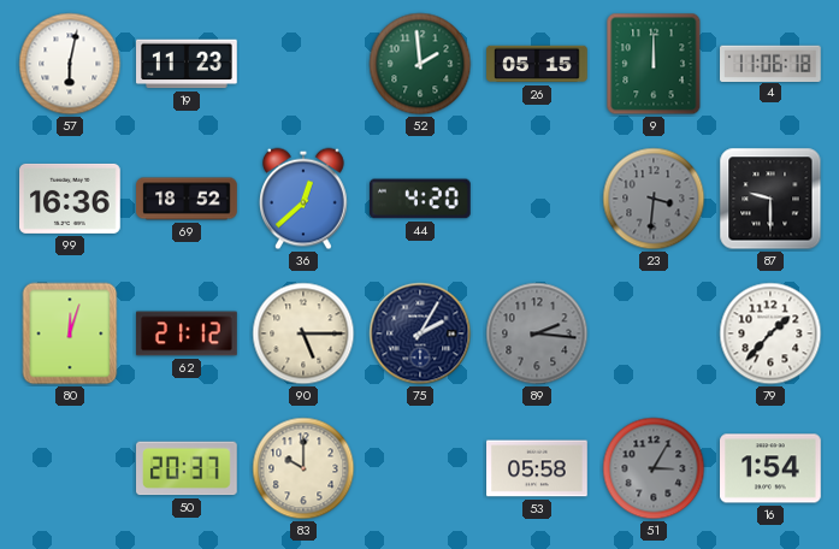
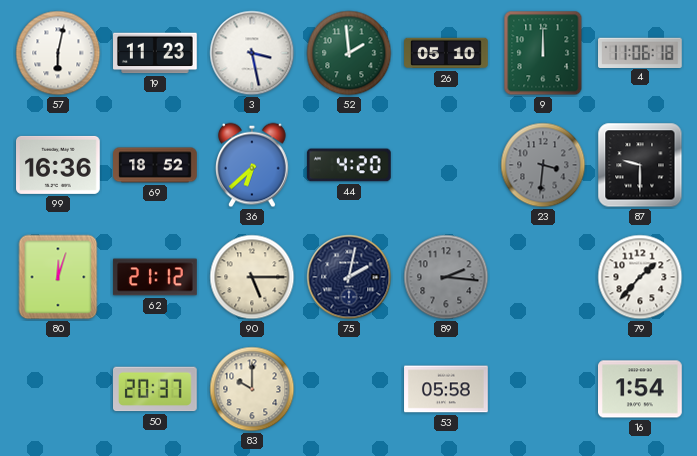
3: none -> 3:28 (252, 53)
26: 05:15 -> 05:10 (446, 53)
36: 12:38 -> 6:38 (253, 165)
75: 2:05 -> 2:02 (349, 277)
51: 3:05 -> none (654, 468)
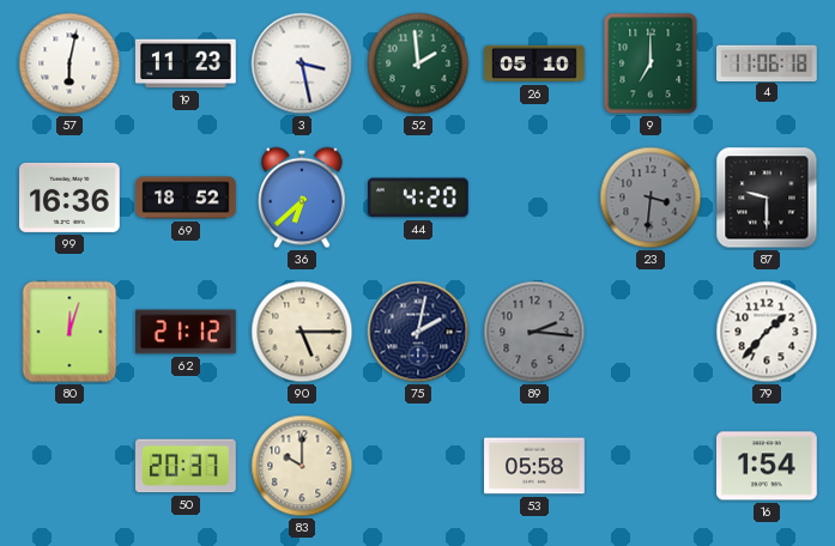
9: 12:00 -> 7:00 (651, 63)
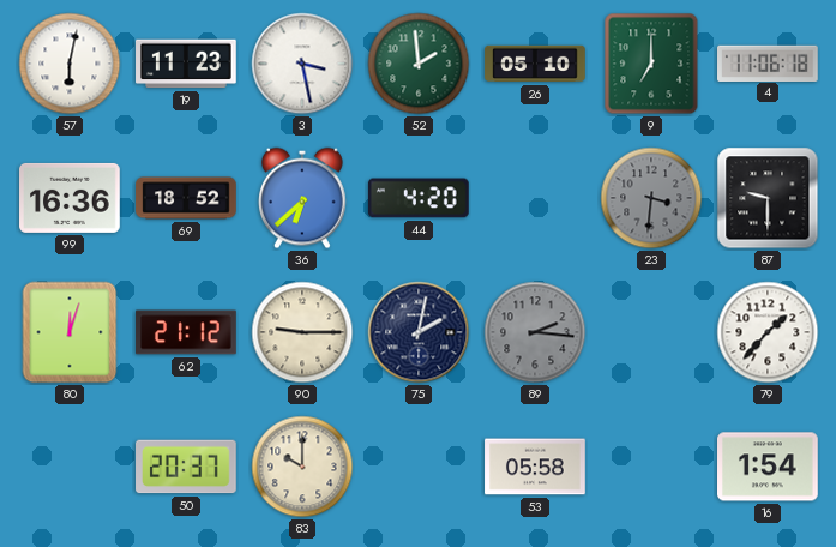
90: 5:15 -> 9:15 (302, 332)
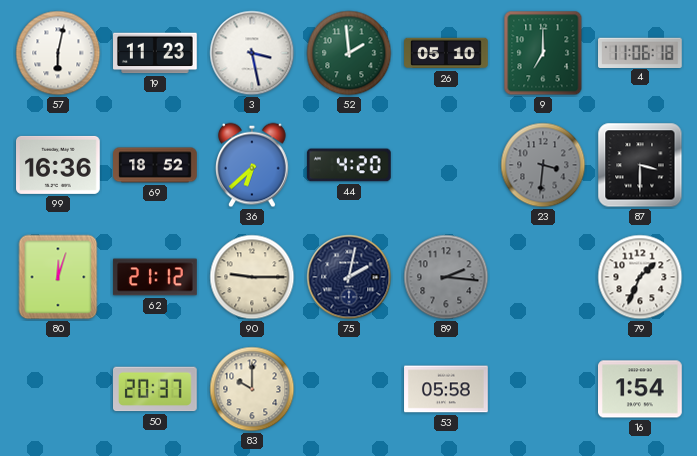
87: 9:30 -> 3:30 (640, 165)
79: 1:37 -> 1:34 (640, 277)
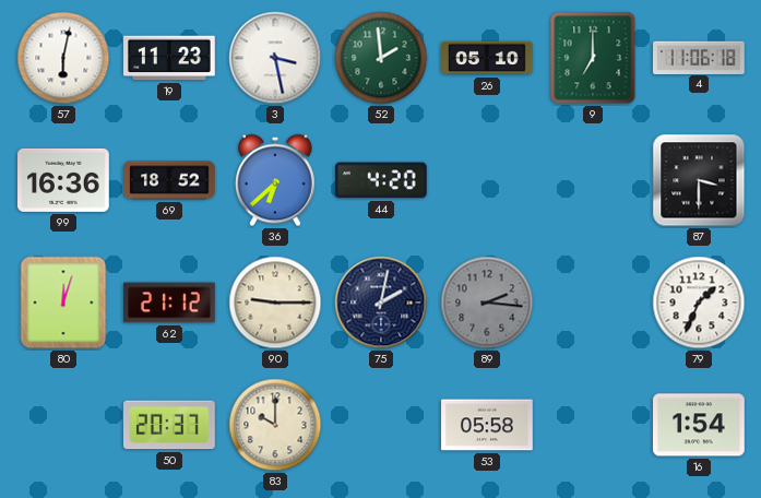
23: 3:31 -> none (543, 165)
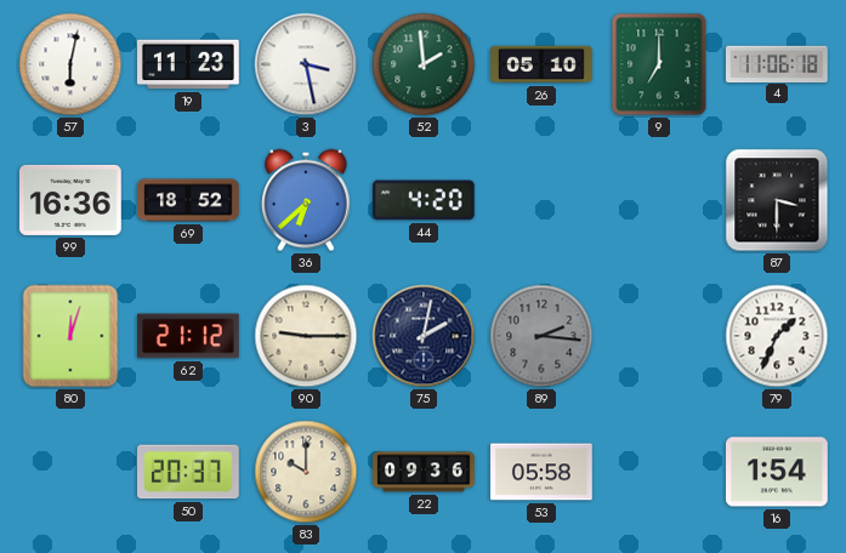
22: none -> 09:36 (424, 472)
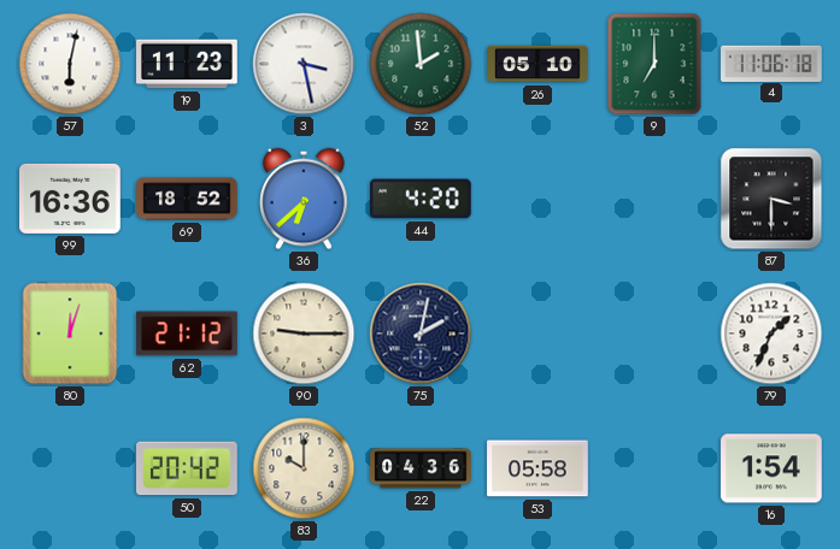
89: 2:16 -> none (541, 336)
50: 20:37 -> 20:42 (188, 468)
22: 09:36 -> 04:36 (421, 468)
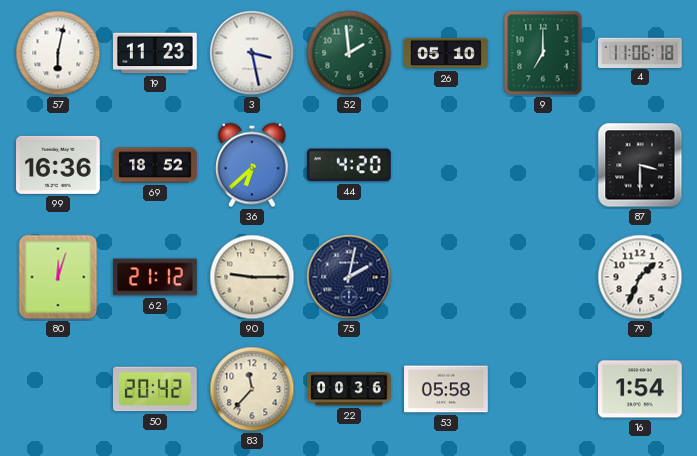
83: 10:00 -> 11:37 (252, 389)
22: 04:36 -> 00:36 (349, 389)
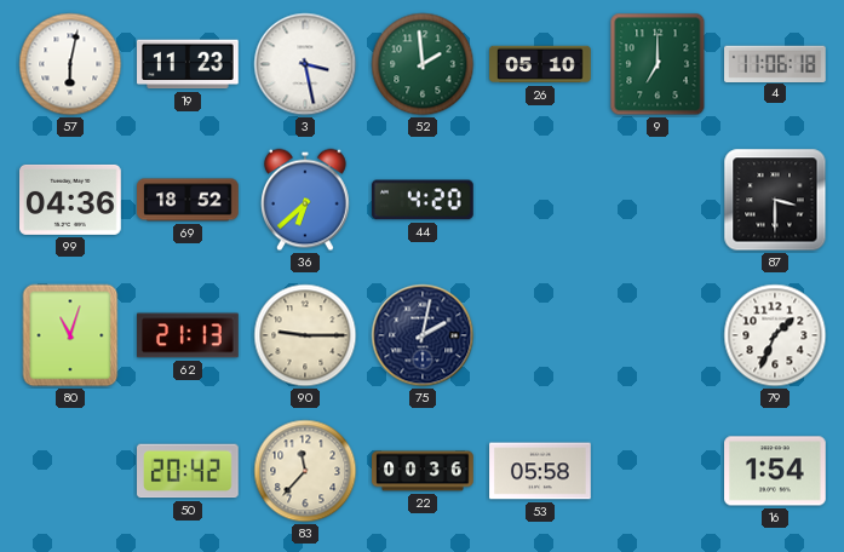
99: 16:36 -> 04:36 (71, 200)
80: 12:03 -> 11:03 (70, 335)
62: 21:12 -> 21:13 (188, 335)
